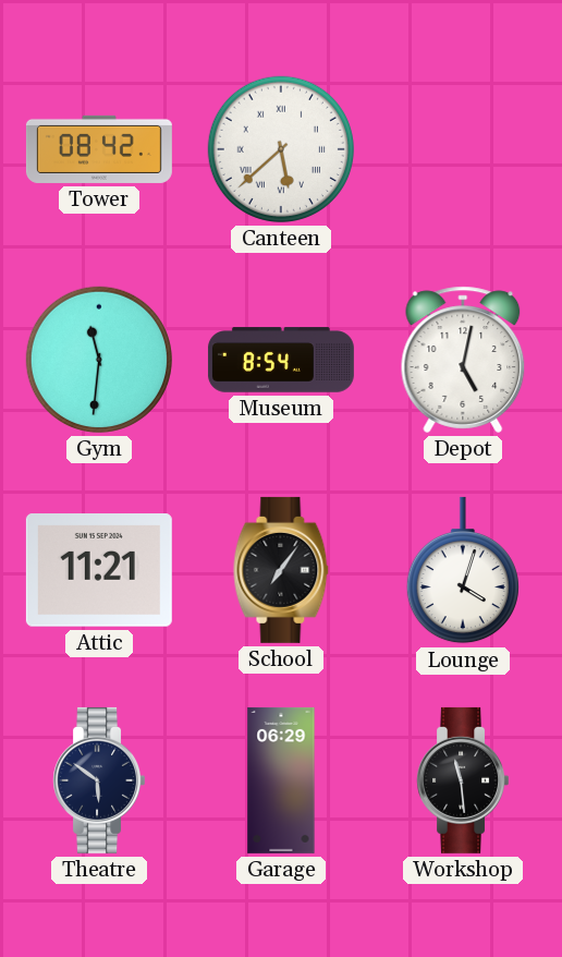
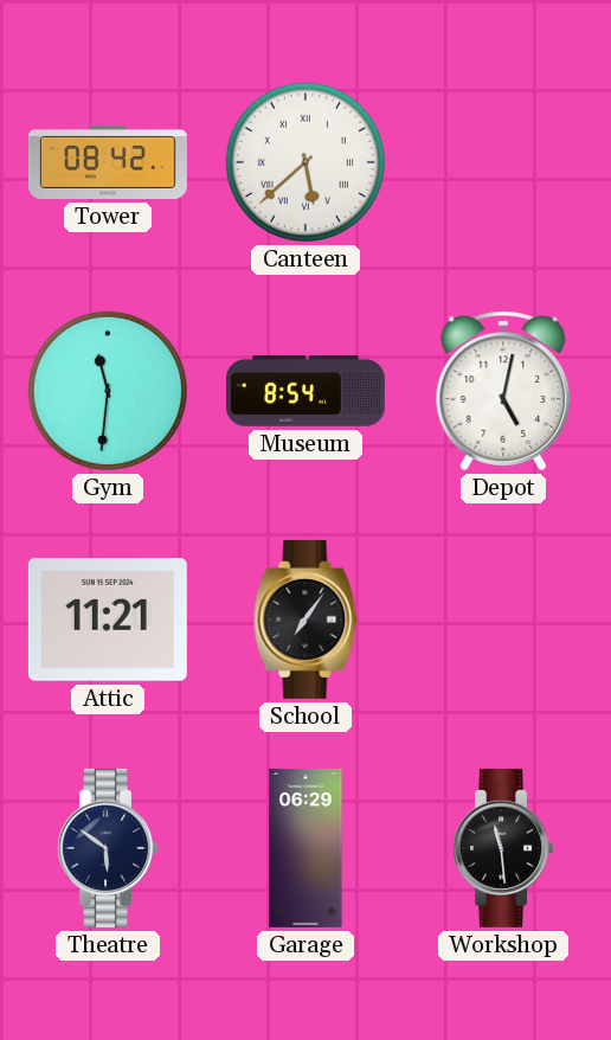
Lounge: 4:03 -> none (463, 570)
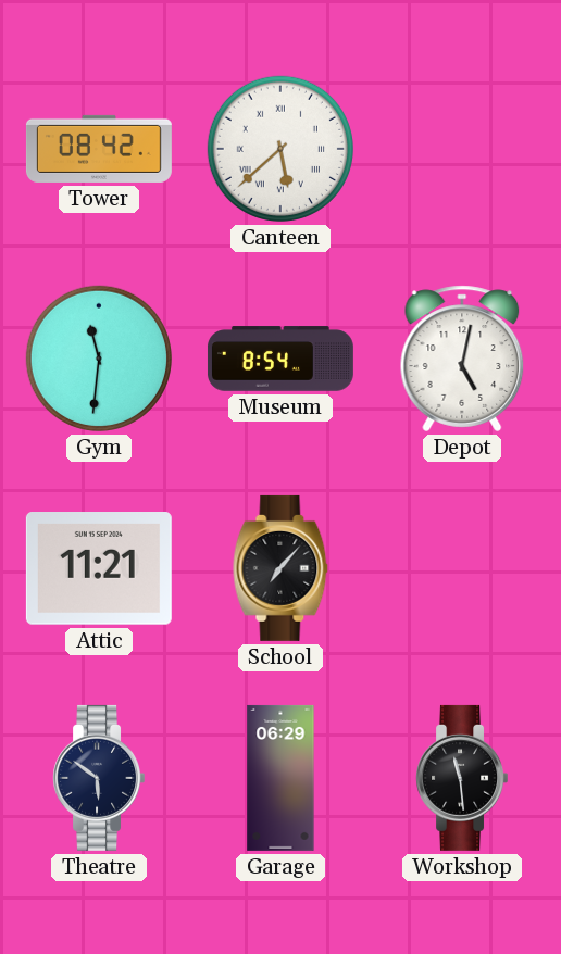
School: 7:06 -> 7:07 (280, 568)
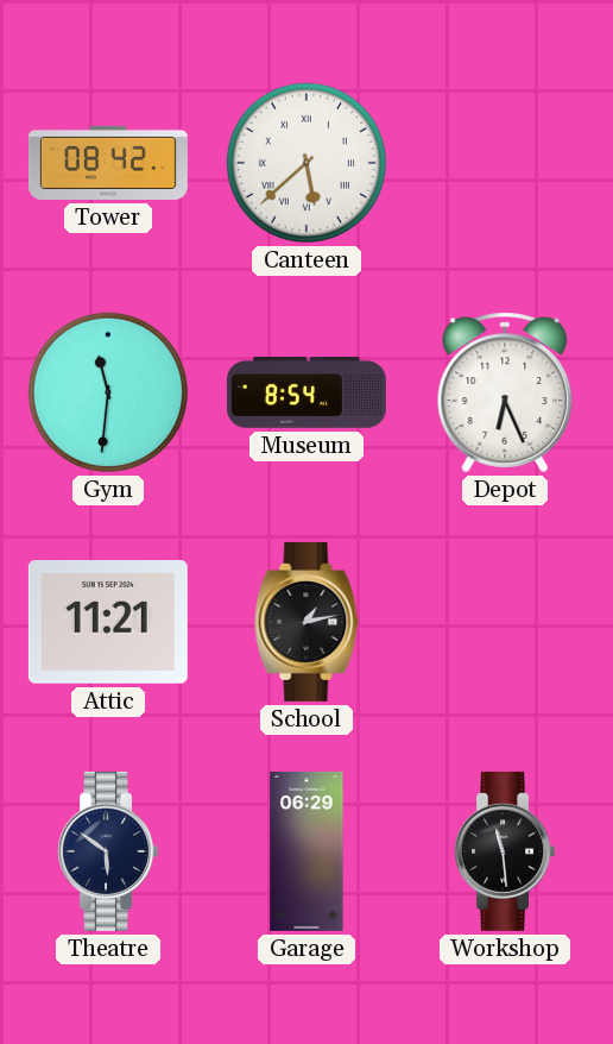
Depot: 5:02 -> 6:26 (505, 392)
School: 7:07 -> 1:13 (306, 622)
